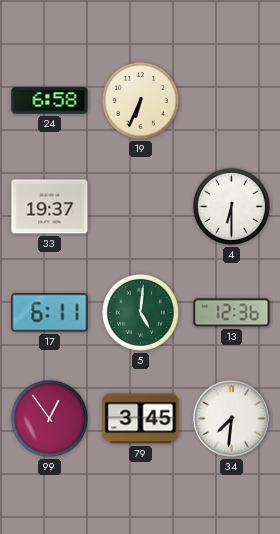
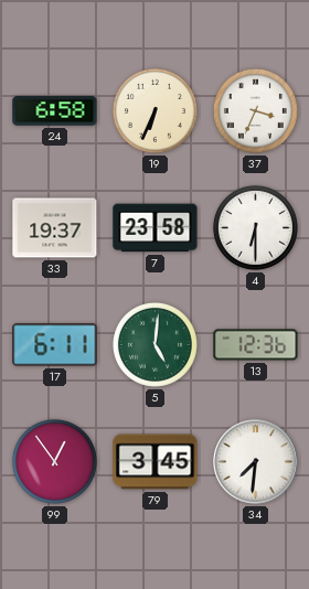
37: none -> 3:34 (255, 110)
7: none -> 23:58 (156, 228)
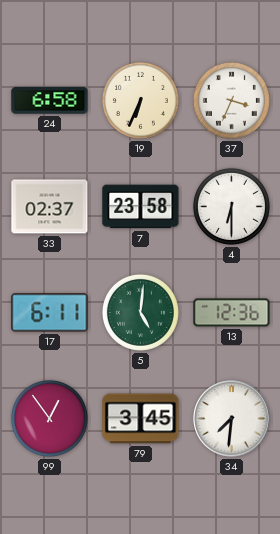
33: 19:37 -> 02:37 (50, 207)
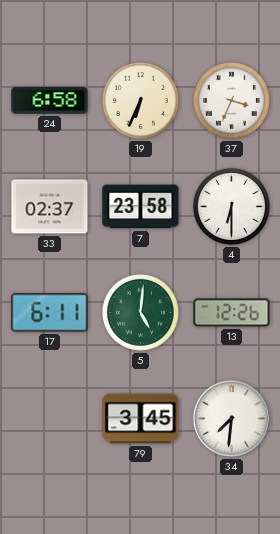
13: 12:36 -> 12:26 (232, 313)
99: 12:54 -> none (49, 418)
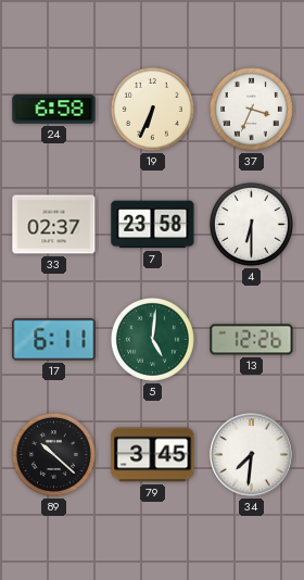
89: none -> 10:22 (53, 454)
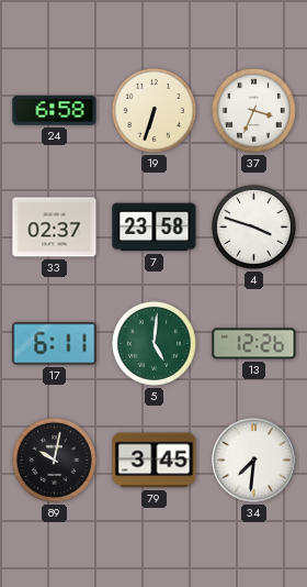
19: 6:34 -> 6:33 (153, 110)
4: 6:30 -> 3:48 (253, 226)
89: 10:22 -> 10:02 (54, 459)
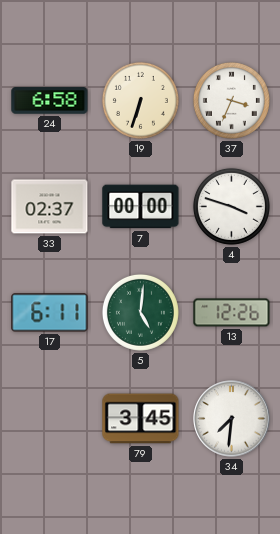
7: 23:58 -> 00:00 (141, 207)
89: 10:02 -> none (54, 459)
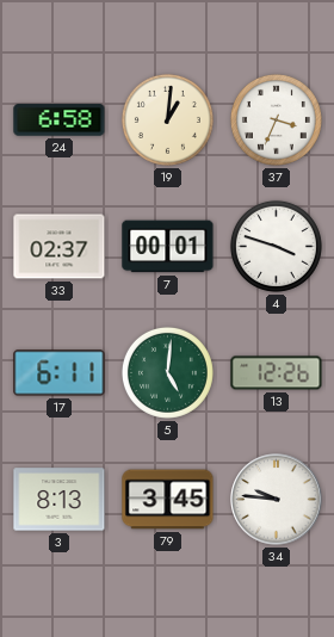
19: 6:33 -> 1:01 (167, 119)
7: 00:00 -> 00:01 (168, 247)
3: none -> 8:13 (60, 500)
34: 7:31 -> 9:46 (277, 500)
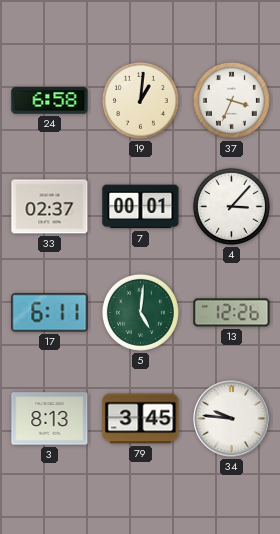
4: 3:48 -> 3:07 (231, 206)
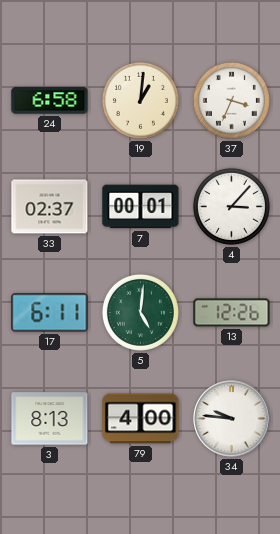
79: 3:45 -> 4:00 (141, 419)
